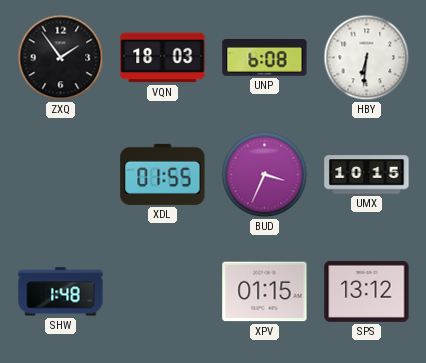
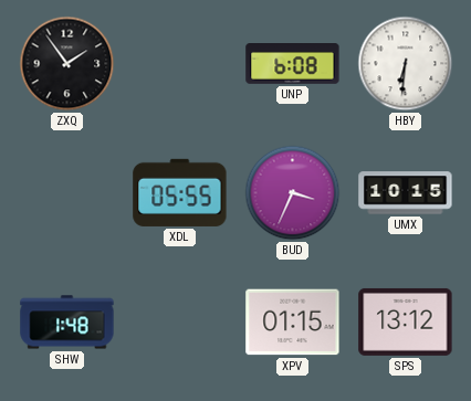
VQN: 18:03 -> none (163, 58)
XDL: 01:55 -> 05:55 (180, 192)
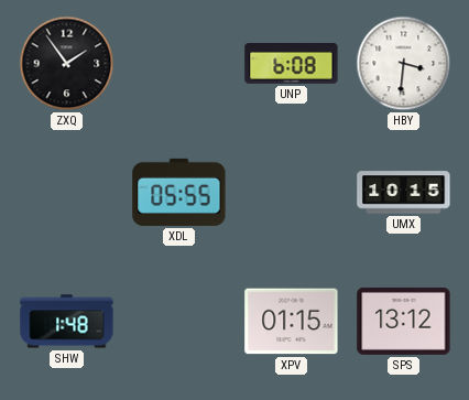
HBY: 6:31 -> 3:31 (404, 64)
BUD: 3:34 -> none (293, 193)
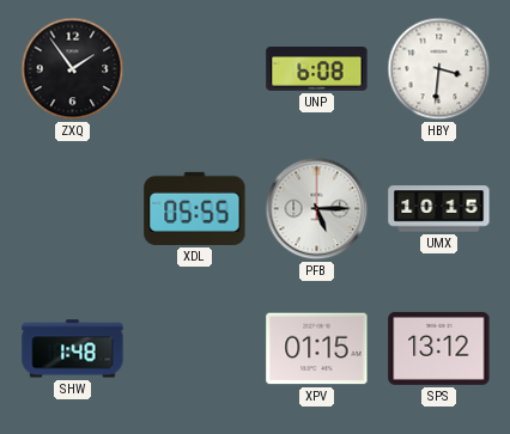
PFB: none -> 5:15 (317, 209)
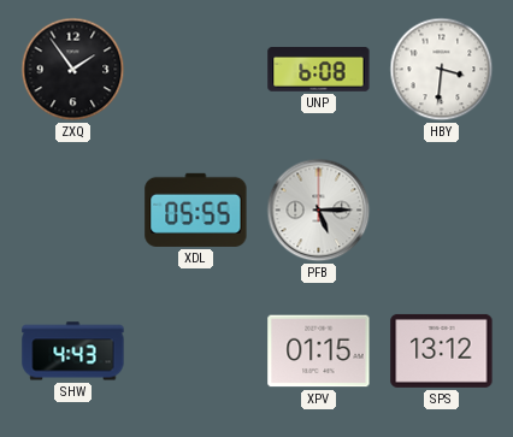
UMX: 10:15 -> none (439, 209)
SHW: 1:48 -> 4:43 (73, 352)
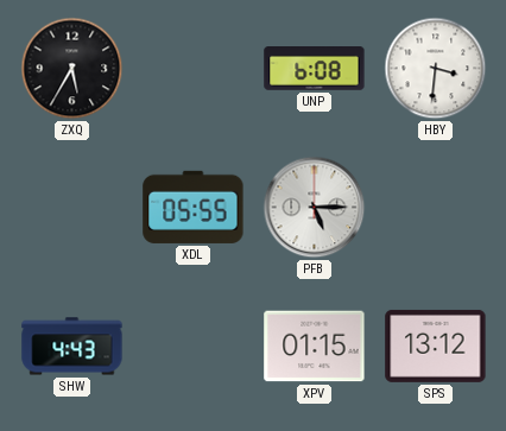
ZXQ: 1:54 -> 5:35 (72, 69)
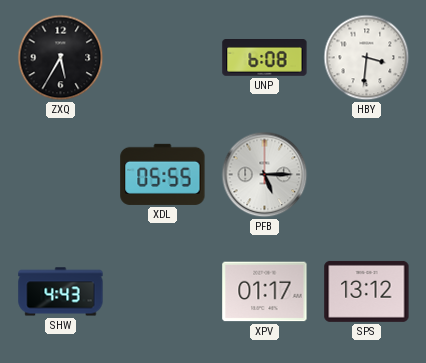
XPV: 01:15 -> 01:17 (265, 292)
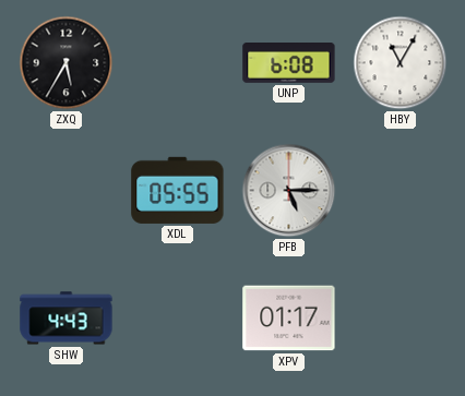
HBY: 3:31 -> 11:05 (401, 63)
SPS: 13:12 -> none (367, 291)
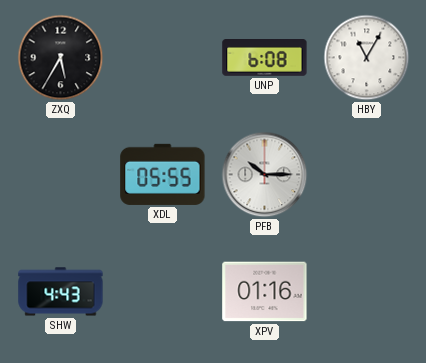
PFB: 5:15 -> 10:15 (265, 175)
XPV: 01:17 -> 01:16 (265, 292)
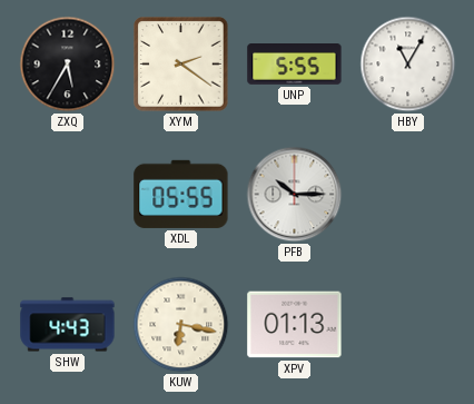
XYM: none -> 2:21 (181, 65)
UNP: 6:08 -> 5:55 (295, 65)
KUW: none -> 6:17 (181, 325)
XPV: 01:16 -> 01:13 (295, 325)
